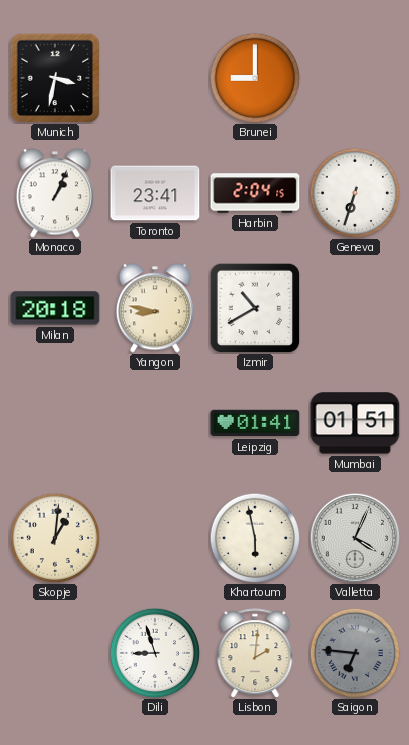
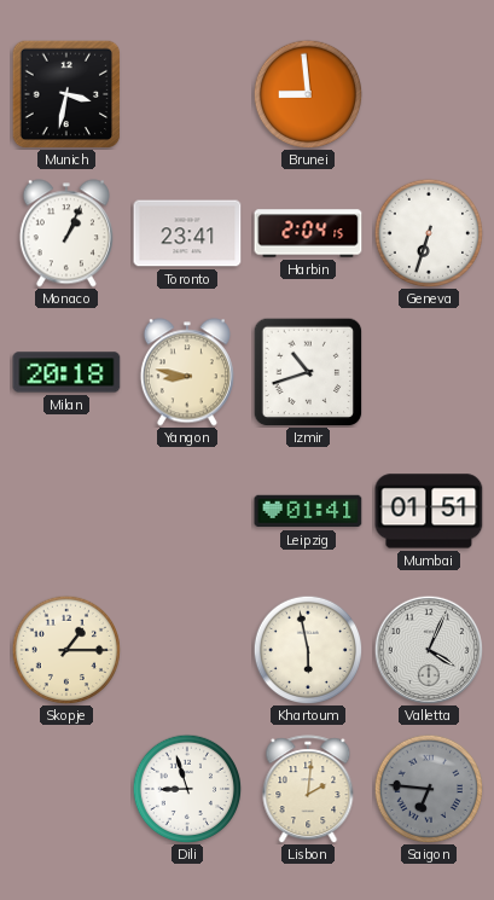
Brunei: 9:00 -> 8:59 (308, 94)
Izmir: 10:40 -> 10:42 (308, 372)
Skopje: 1:01 -> 1:15 (66, 650)
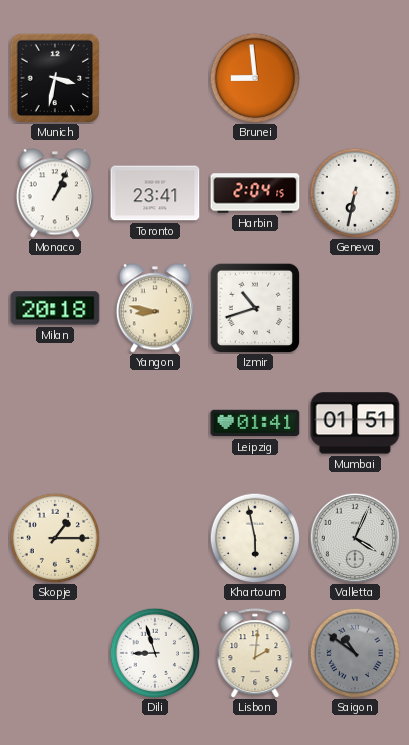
Geneva: 6:33 -> 6:32 (355, 193)
Saigon: 6:46 -> 10:51 (355, 653)
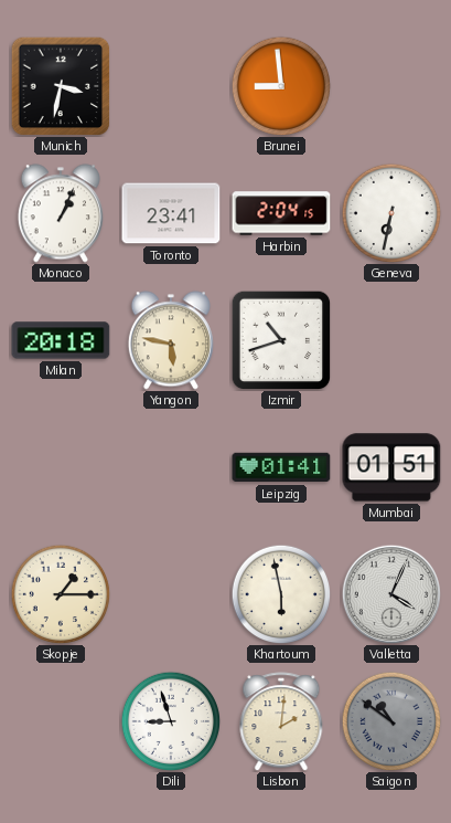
Yangon: 8:47 -> 5:47 (171, 340)
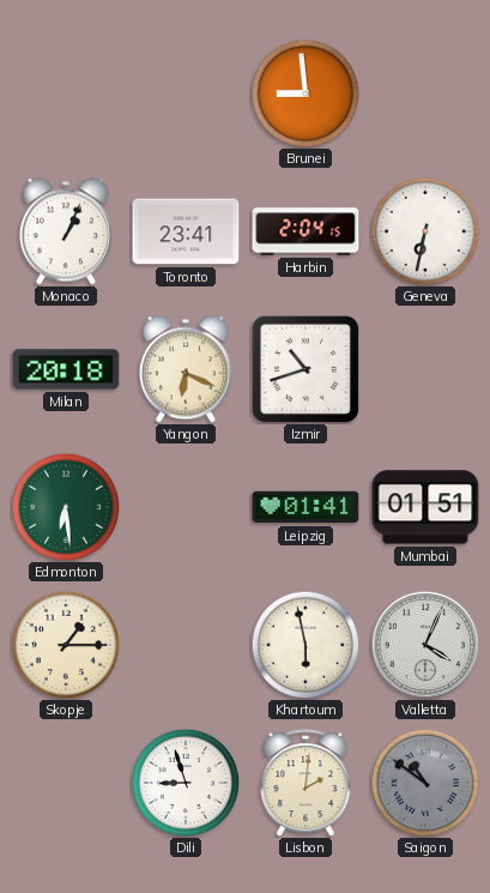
Munich: 3:32 -> none (61, 86)
Yangon: 5:47 -> 6:19 (186, 369)
Edmonton: none -> 6:29 (66, 507)
